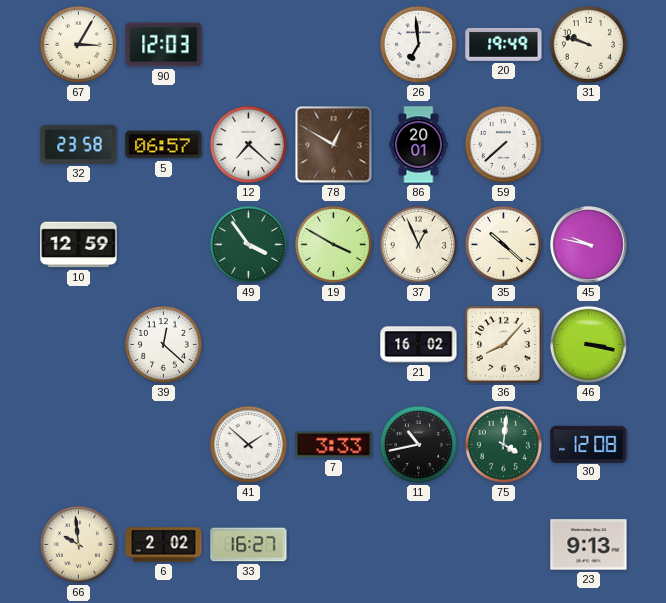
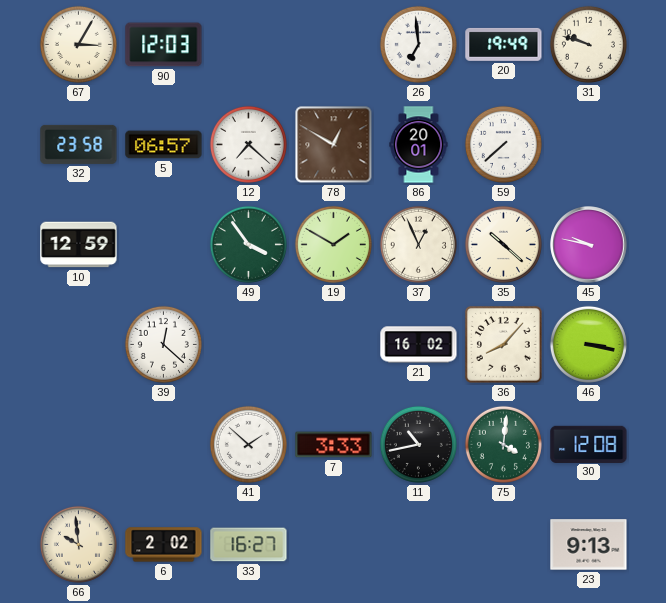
19: 3:50 -> 1:50 (333, 244)
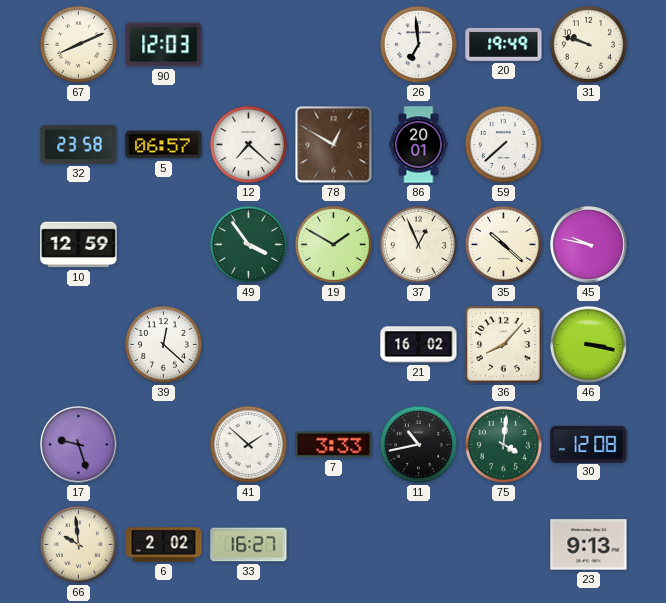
67: 3:05 -> 8:11 (78, 44)
17: none -> 9:27 (79, 445)
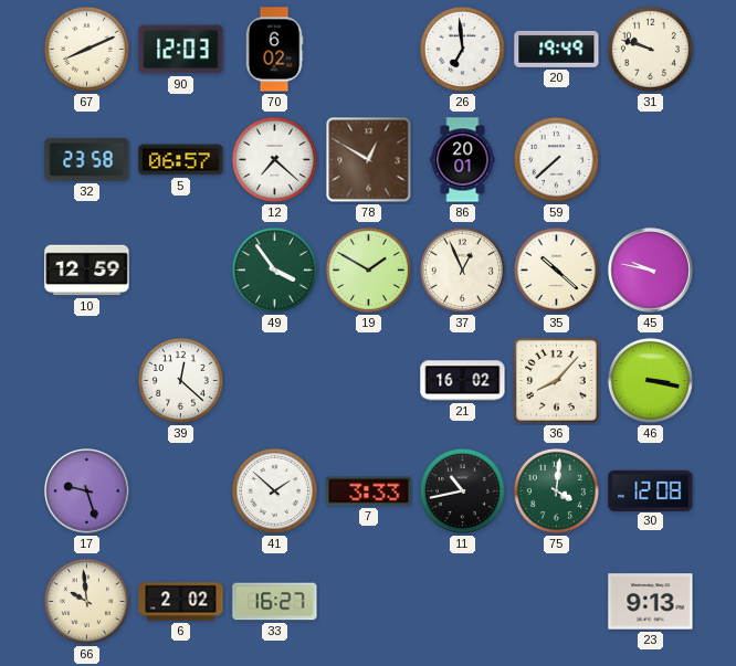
70: none -> 6:02 (274, 50)
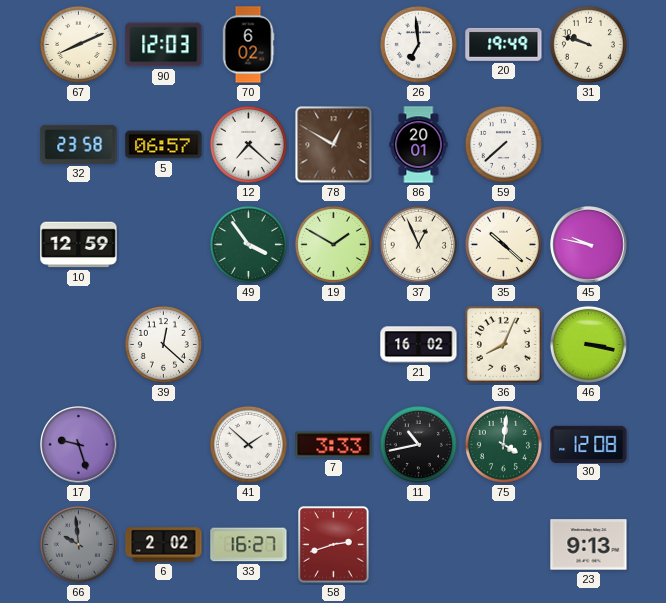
36: 8:07 -> 8:04 (503, 344)
66 dial: cream -> grey (78, 544)
58: none -> 2:42 (334, 545)
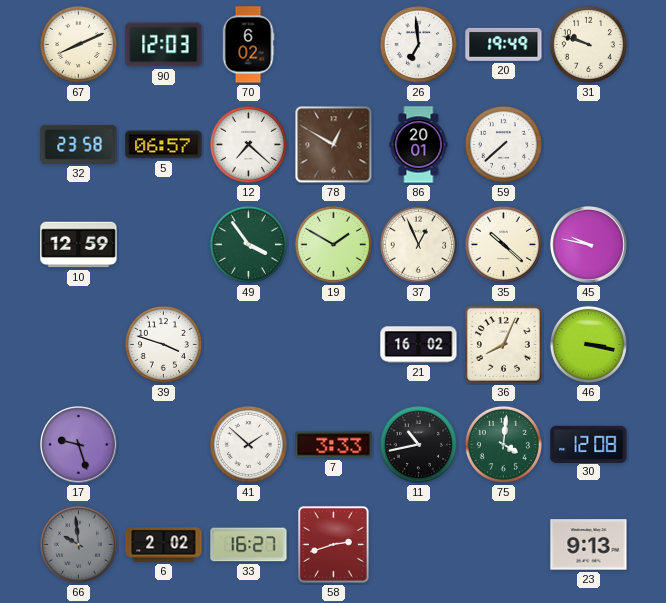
39: 12:22 -> 3:48 (163, 344)
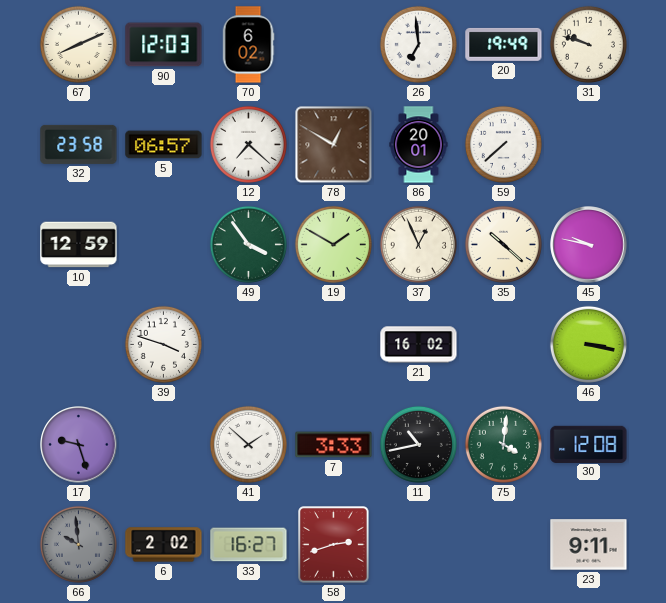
36: 8:04 -> none (503, 344)
23: 9:13 -> 9:11 (589, 545)
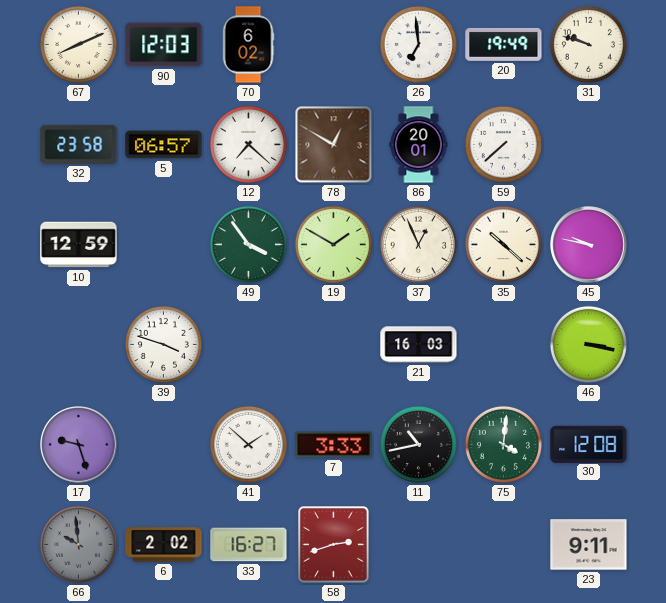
21: 16:02 -> 16:03 (419, 345)
